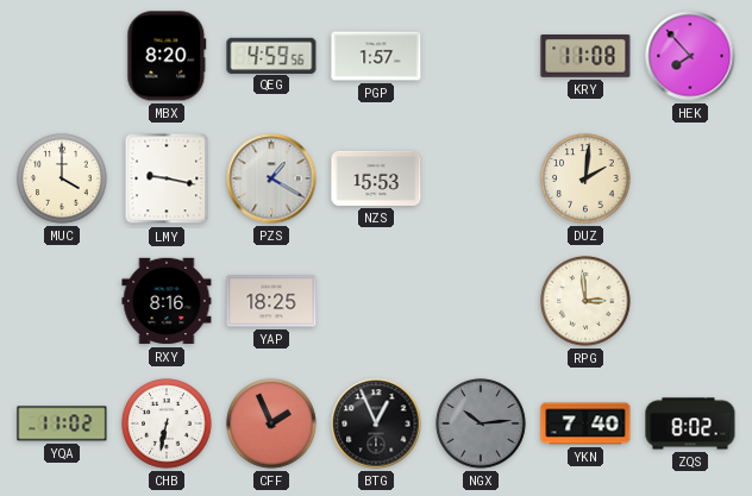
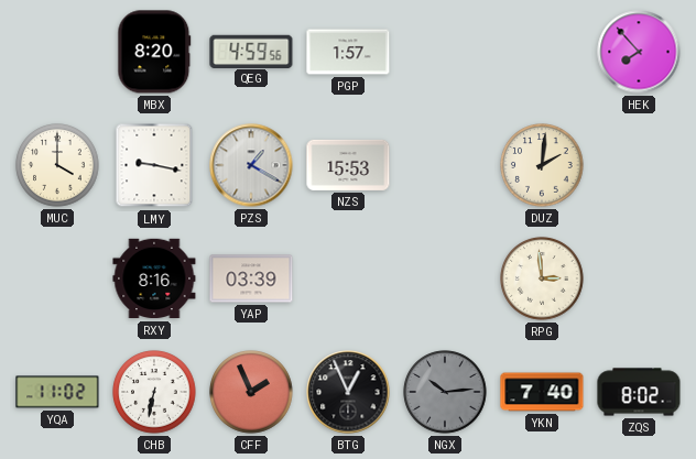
KRY: 11:08 -> none (585, 57)
YAP: 18:25 -> 03:39 (251, 278)
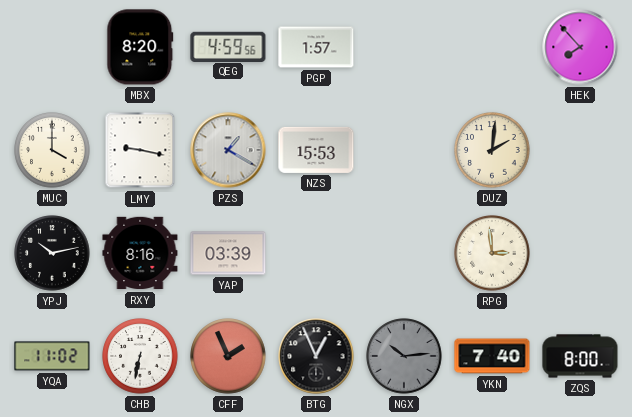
YPJ: none -> 10:13 (52, 253)
ZQS: 8:02 -> 8:00 (580, 356)
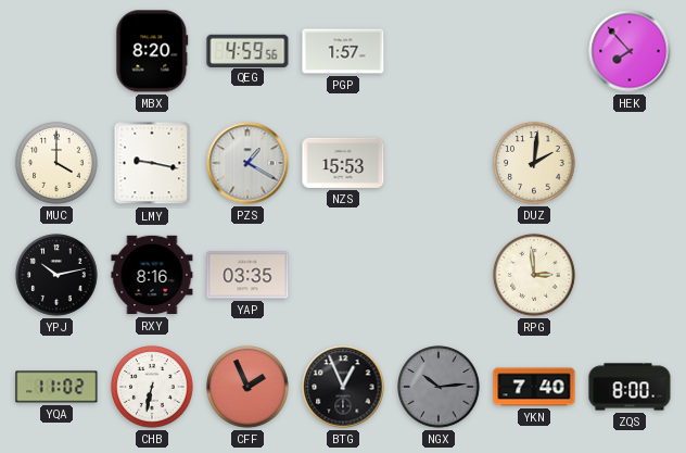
YAP: 03:39 -> 03:35 (247, 275)
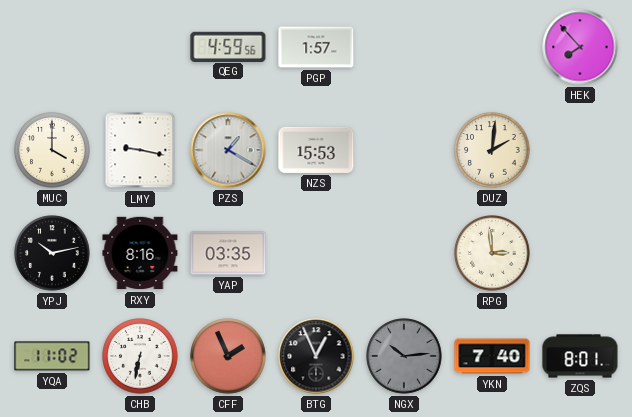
MBX: 8:20 -> none (152, 51)
ZQS: 8:00 -> 8:01 (580, 356)
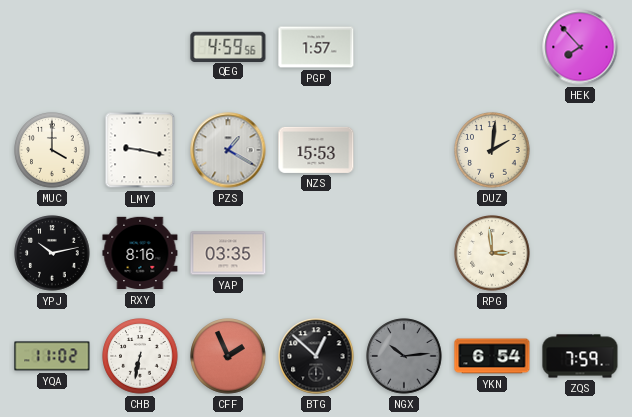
BTG: 12:56 -> 12:52 (316, 356)
YKN: 7:40 -> 6:54 (492, 356)
ZQS: 8:01 -> 7:59 (580, 356)
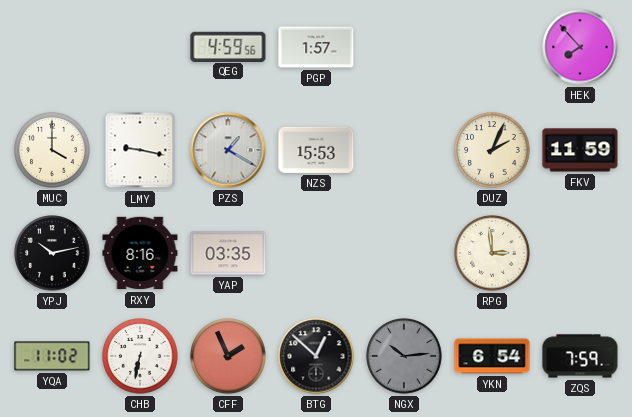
DUZ: 2:01 -> 2:04 (492, 150)
FKV: none -> 11:59 (580, 150)
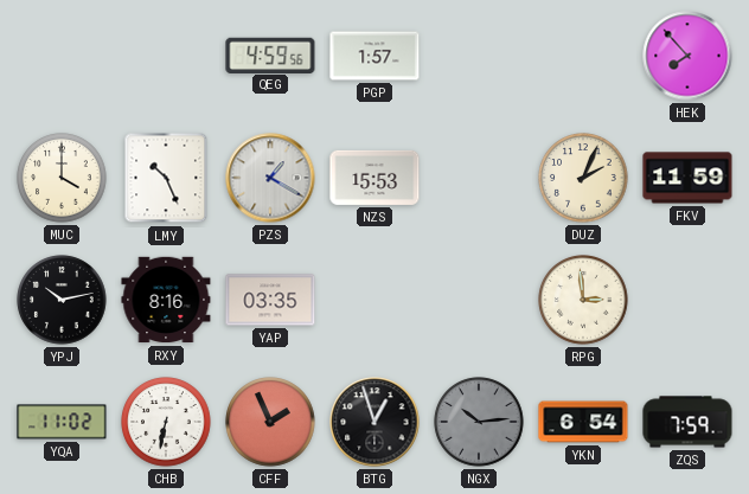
LMY: 9:17 -> 10:26 (166, 178)
BTG: 12:52 -> 12:57 (375, 422)
